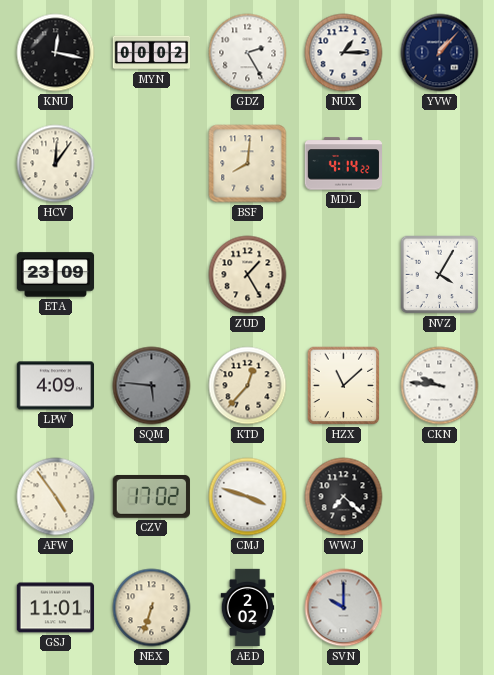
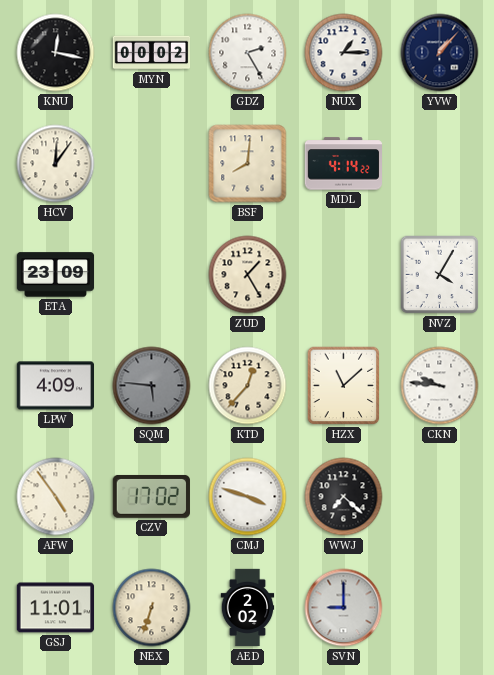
SVN: 10:00 -> 9:00 (344, 608)
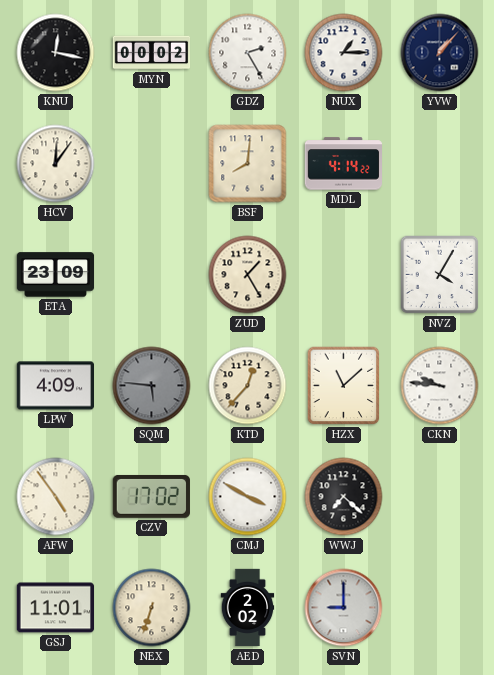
CMJ: 3:48 -> 3:50 (248, 497)
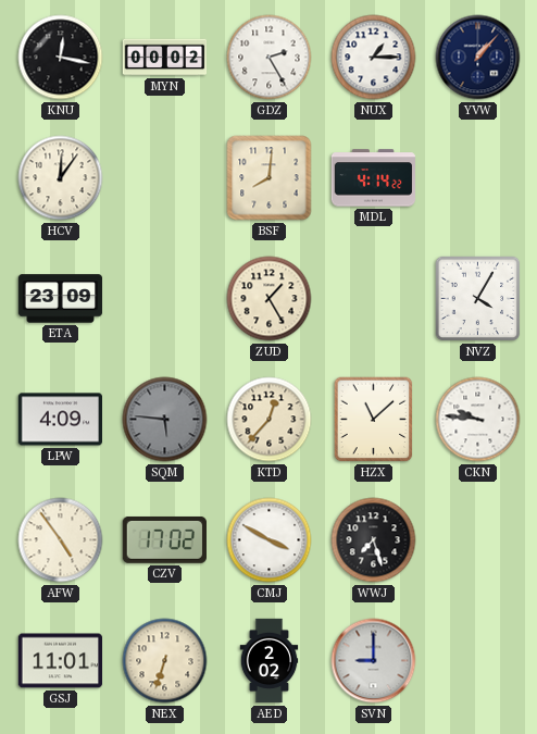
WWJ: 7:22 -> 7:27 (374, 540)
